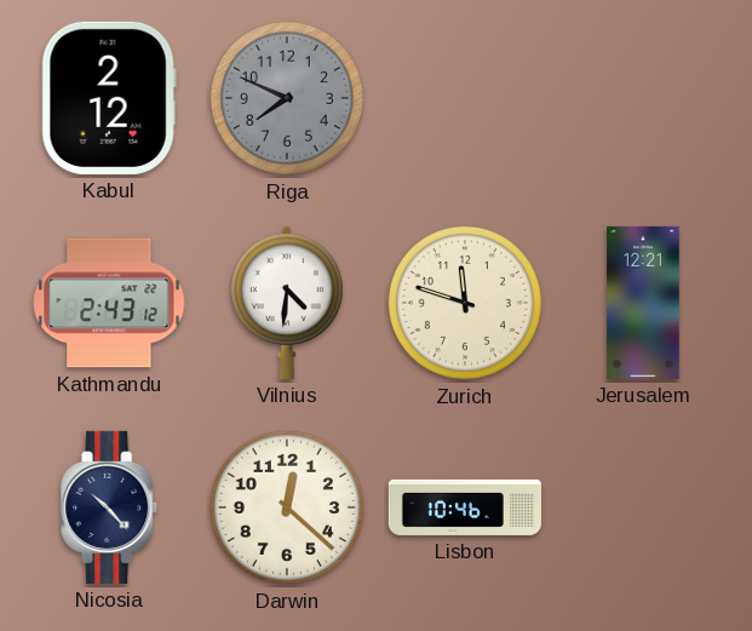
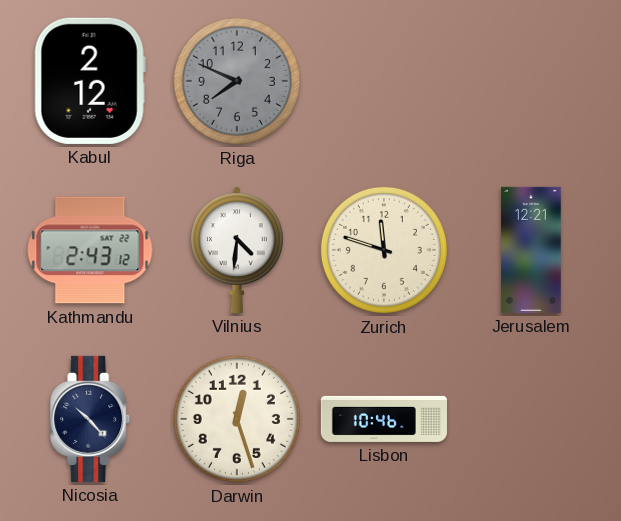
Darwin: 12:22 -> 12:27 (237, 419)
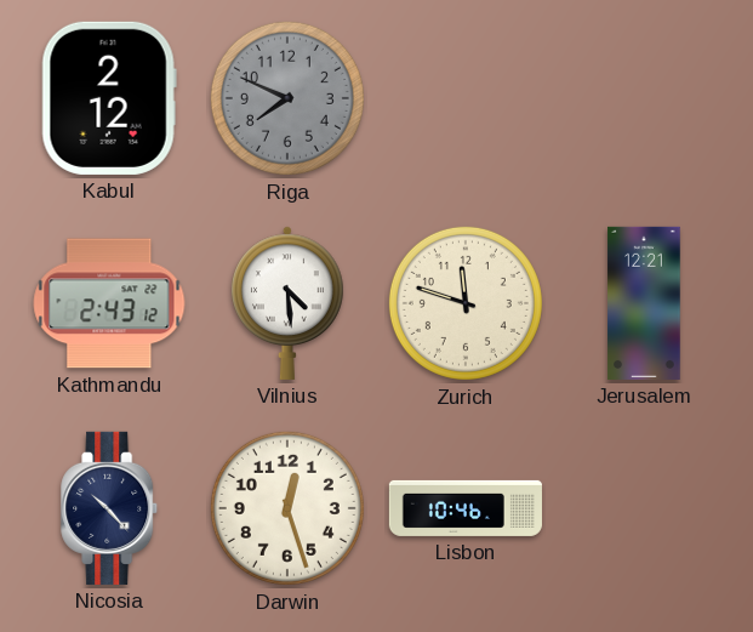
Vilnius: 4:31 -> 4:29 (289, 303)
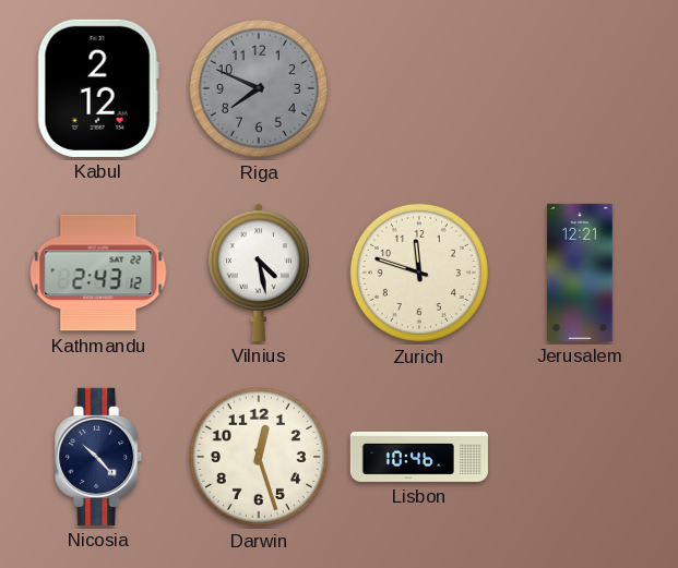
Vilnius: 4:29 -> 4:28 (260, 273)
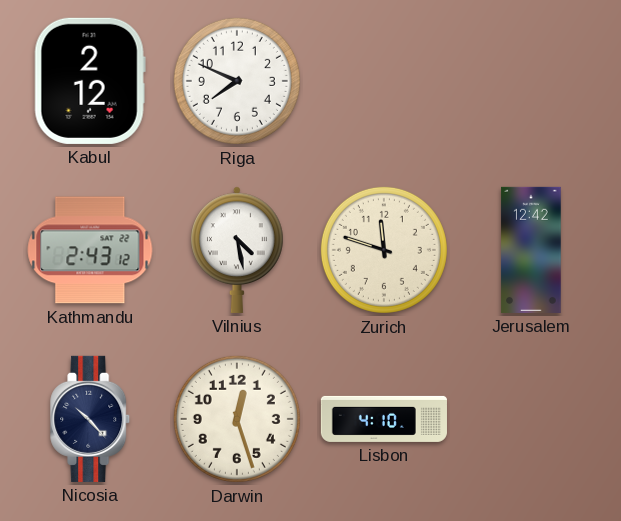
Riga dial: grey -> white (237, 81)
Jerusalem: 12:21 -> 12:42 (531, 250)
Lisbon: 10:46 -> 4:10 (384, 419)
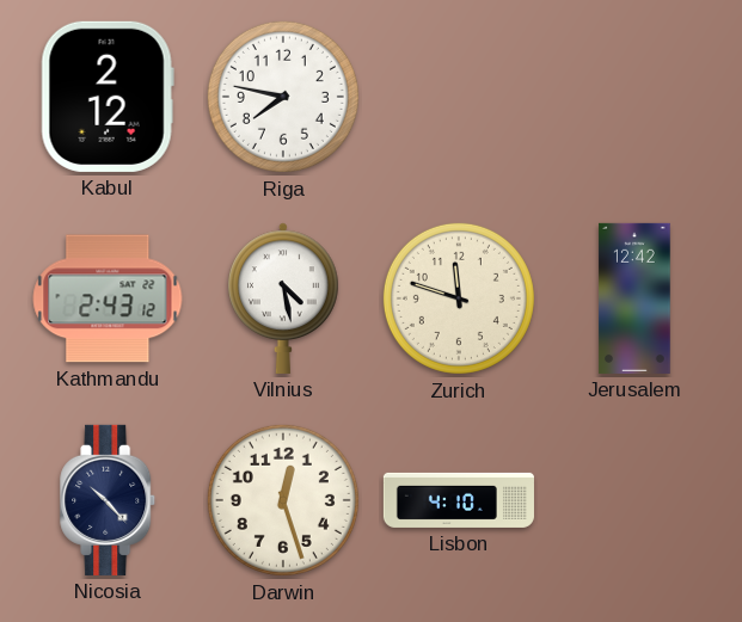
Riga: 7:49 -> 7:47 (283, 97)
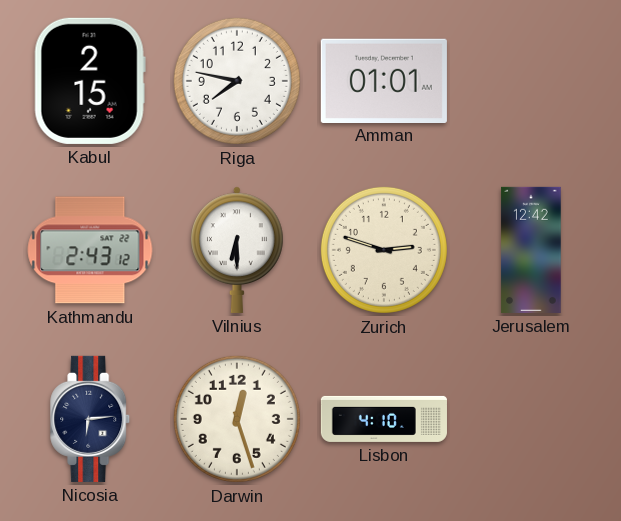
Kabul: 2:12 -> 2:15 (90, 81)
Amman: none -> 01:01 (384, 80)
Vilnius: 4:28 -> 6:30 (238, 250)
Zurich: 11:48 -> 2:48 (384, 250)
Nicosia: 10:23 -> 6:14 (91, 419)
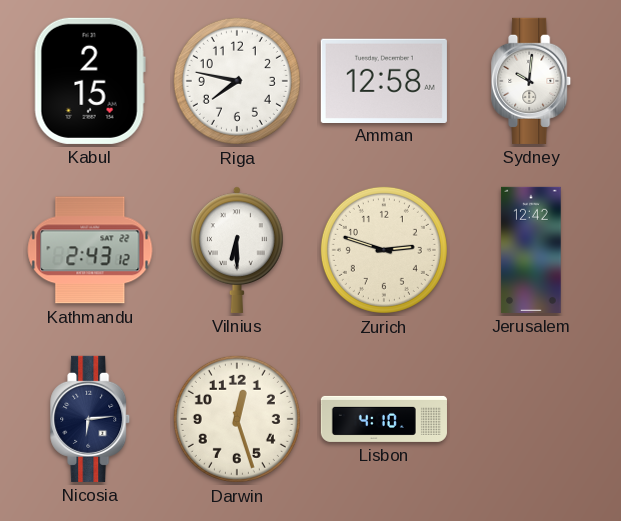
Amman: 01:01 -> 12:58 (384, 80)
Sydney: none -> 10:01 (532, 81)
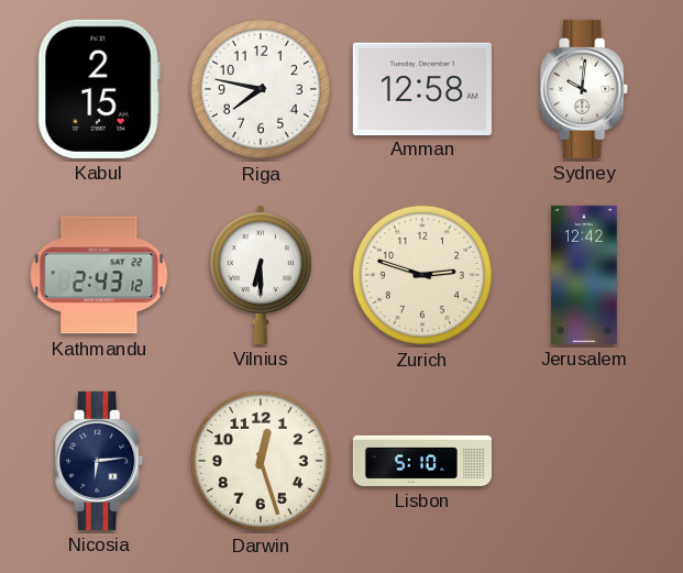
Lisbon: 4:10 -> 5:10 (422, 461)
